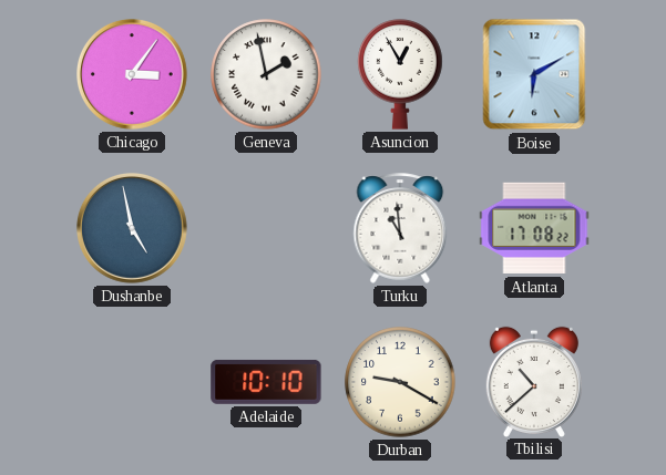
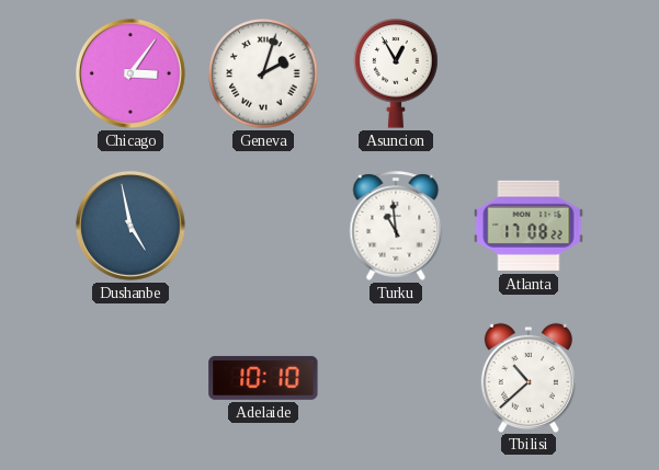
Geneva: 1:58 -> 2:03 (263, 73)
Boise: 6:10 -> none (534, 74)
Durban: 9:20 -> none (400, 382)
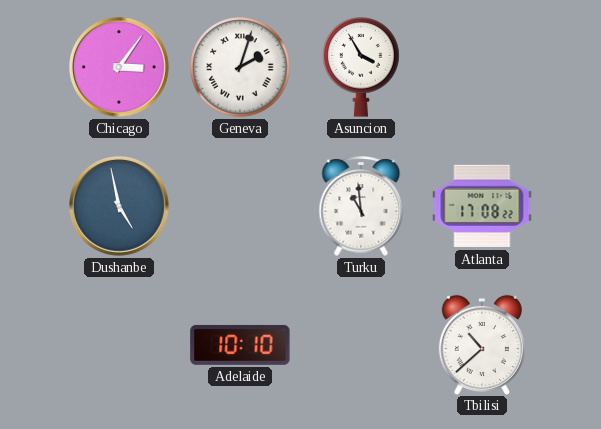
Asuncion: 12:55 -> 3:55 (361, 68)
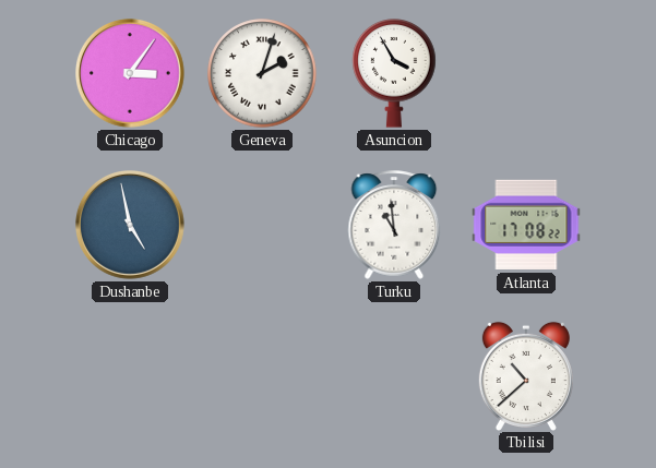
Adelaide: 10:10 -> none (240, 345)
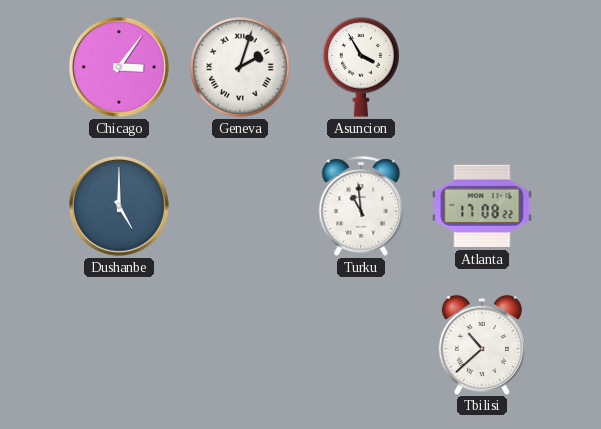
Dushanbe: 4:58 -> 5:00 (120, 207)
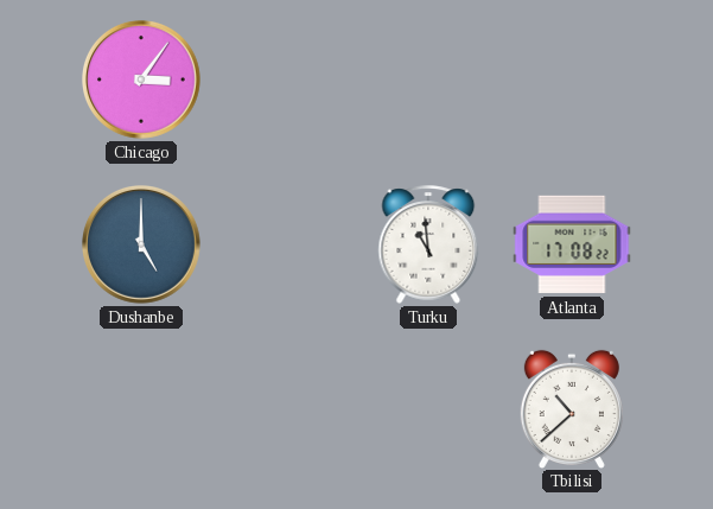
Geneva: 2:03 -> none (240, 67)
Asuncion: 3:55 -> none (361, 68)
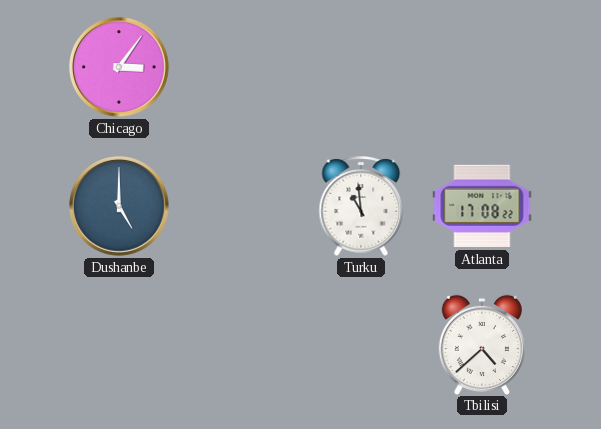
Tbilisi: 10:38 -> 4:38 (482, 344)
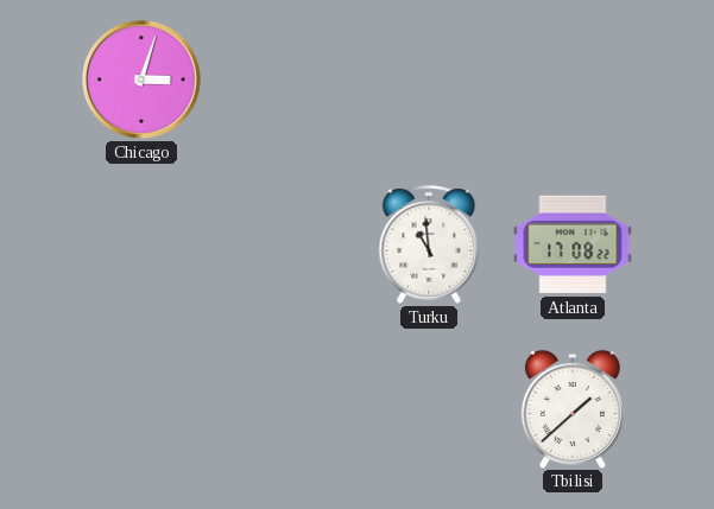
Chicago: 3:06 -> 3:03 (143, 81)
Dushanbe: 5:00 -> none (120, 207)
Tbilisi: 4:38 -> 1:38 (573, 408)
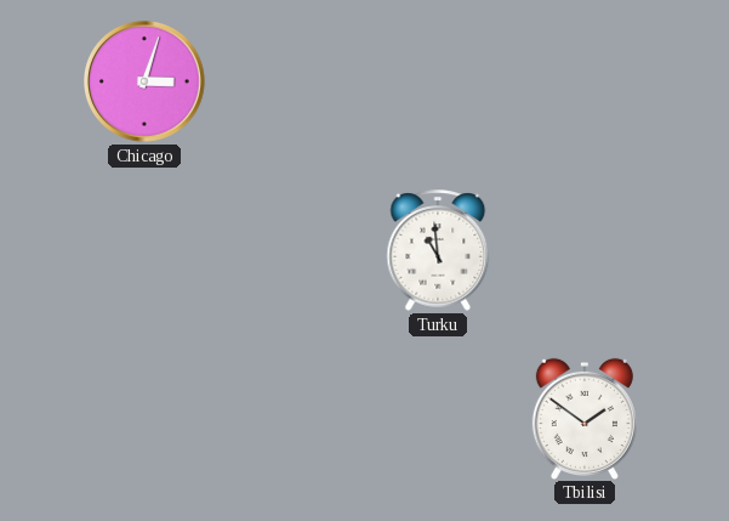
Atlanta: 17:08 -> none (573, 244)
Tbilisi: 1:38 -> 1:51 (585, 418)
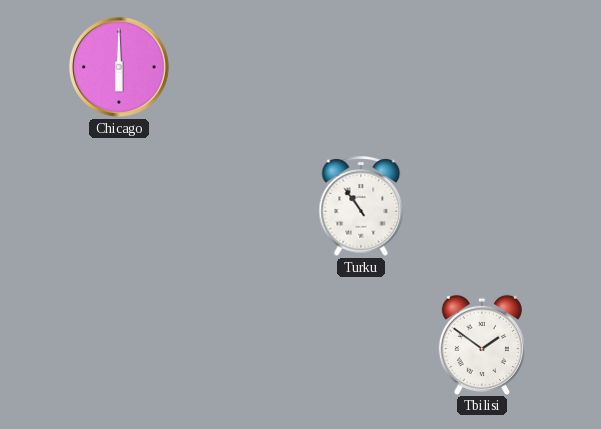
Chicago: 3:03 -> 6:00 (120, 68)
Turku: 10:59 -> 10:54 (361, 206)
